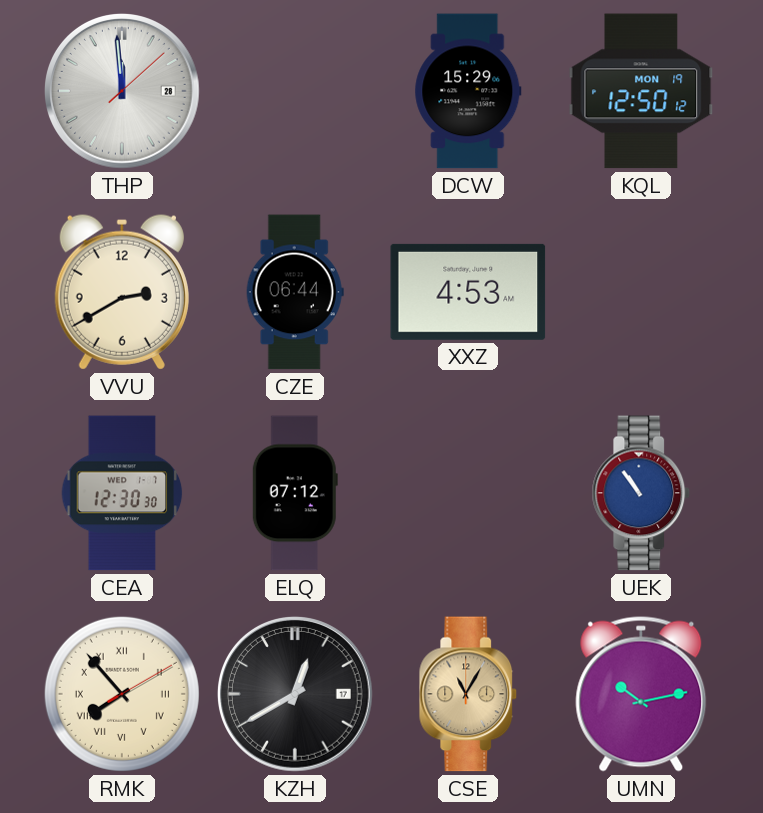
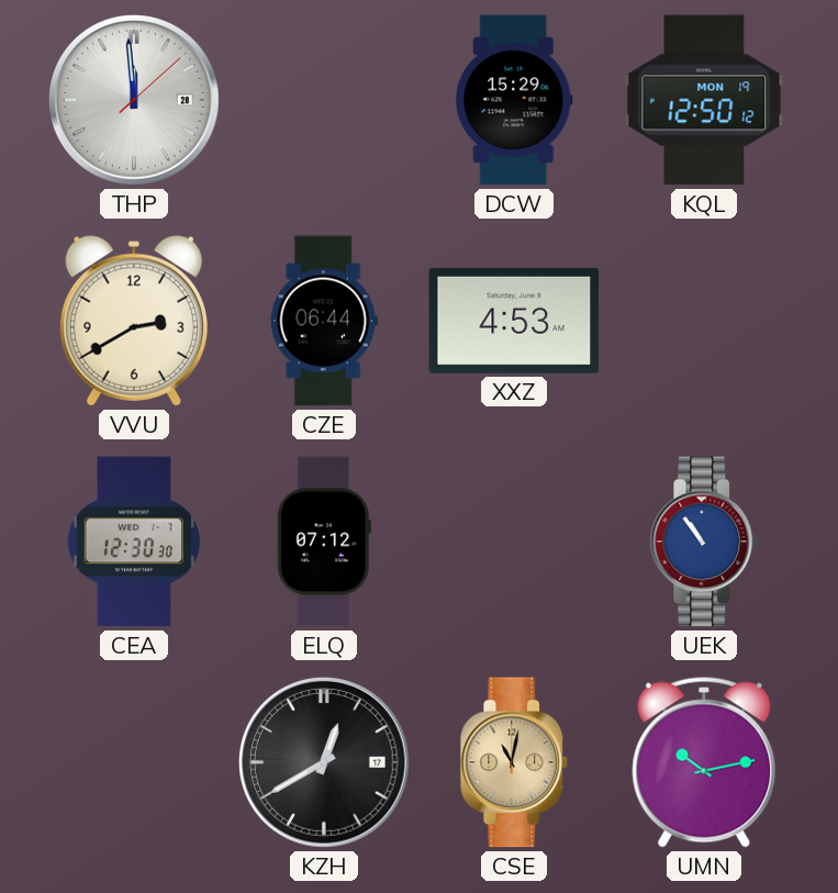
RMK: 7:53 -> none (122, 694)
CSE: 11:05 -> 11:02 (514, 762)
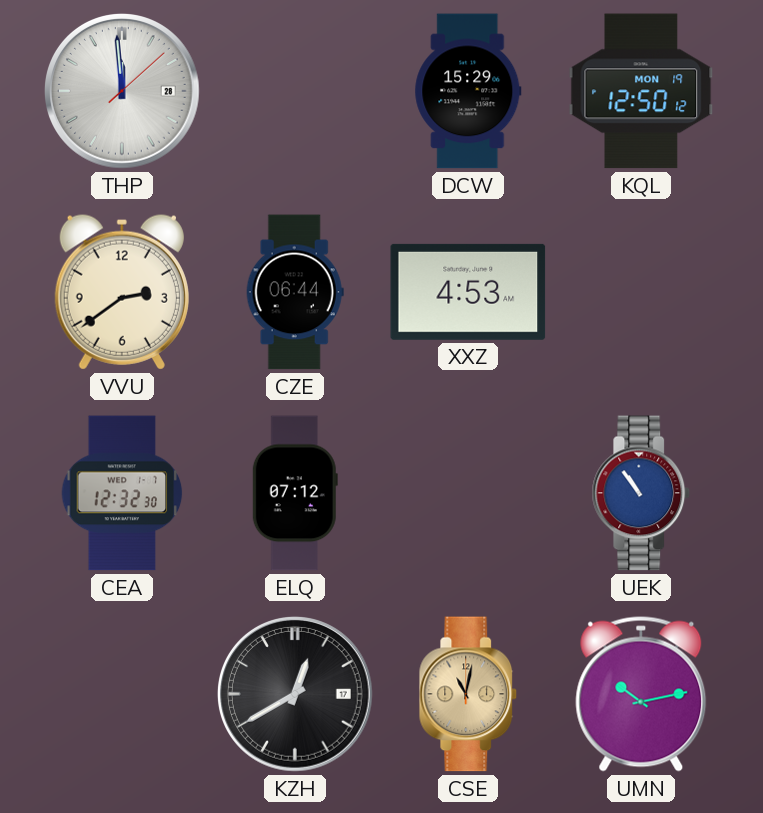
VVU: 2:40 -> 2:39 (122, 292)
CEA: 12:30 -> 12:32 (122, 493)
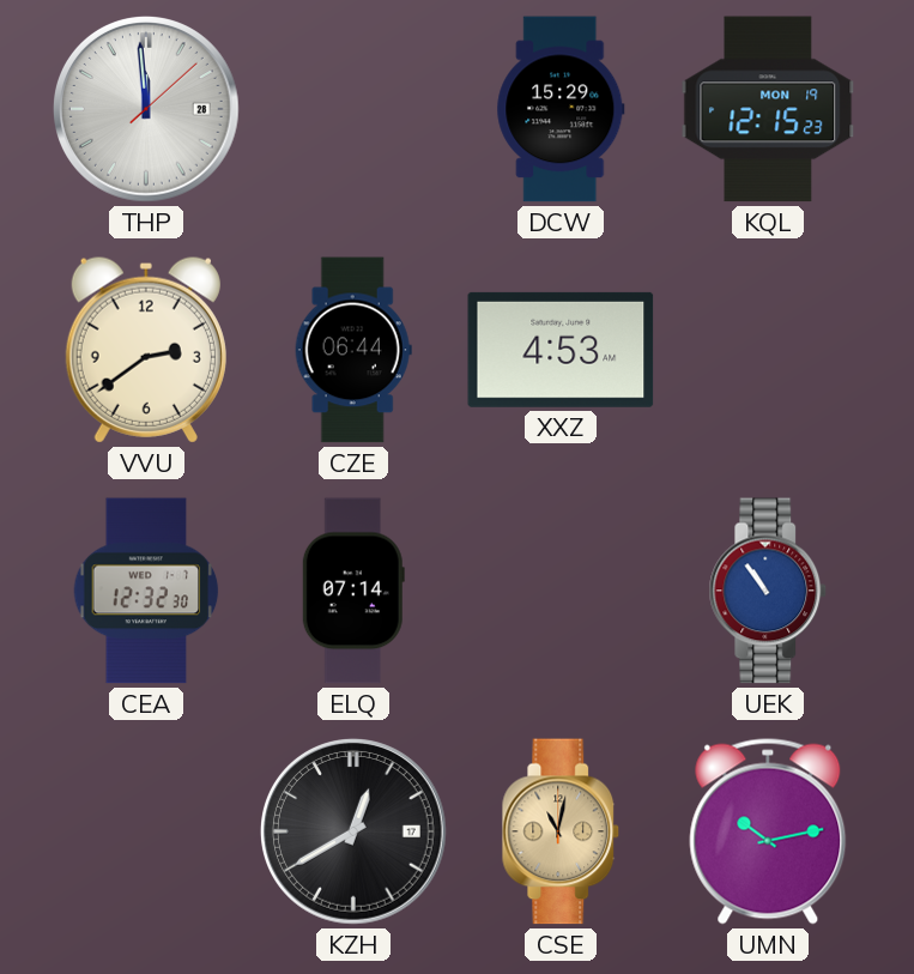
KQL: 12:50 -> 12:15 (768, 109)
ELQ: 07:12 -> 07:14 (353, 591)
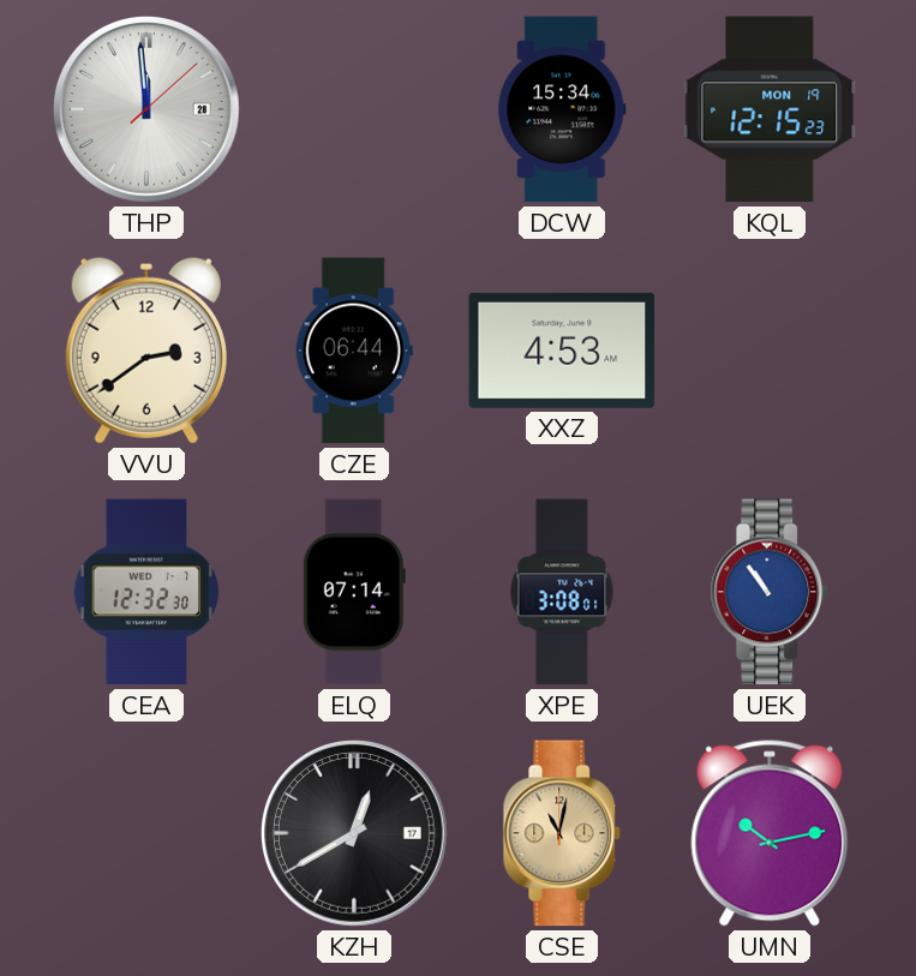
DCW: 15:29 -> 15:34 (562, 109)
XPE: none -> 3:08 (562, 592)
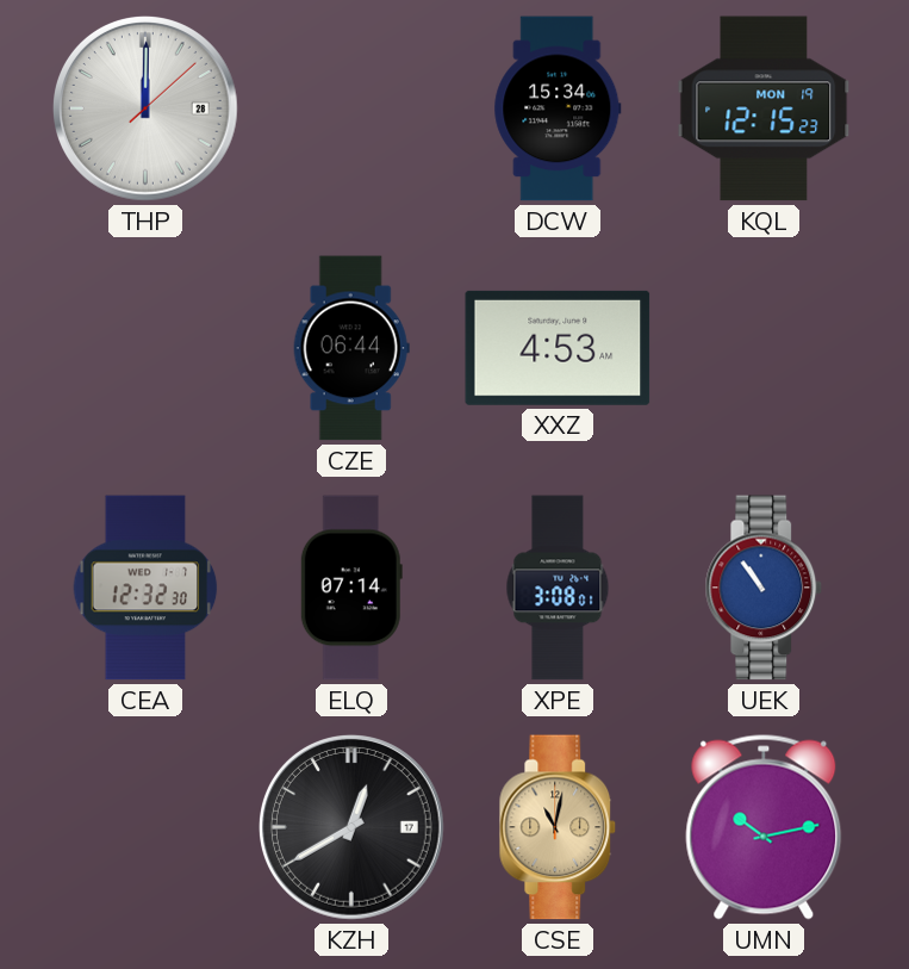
THP: 11:59 -> 12:00 (147, 110)
VVU: 2:39 -> none (146, 351)
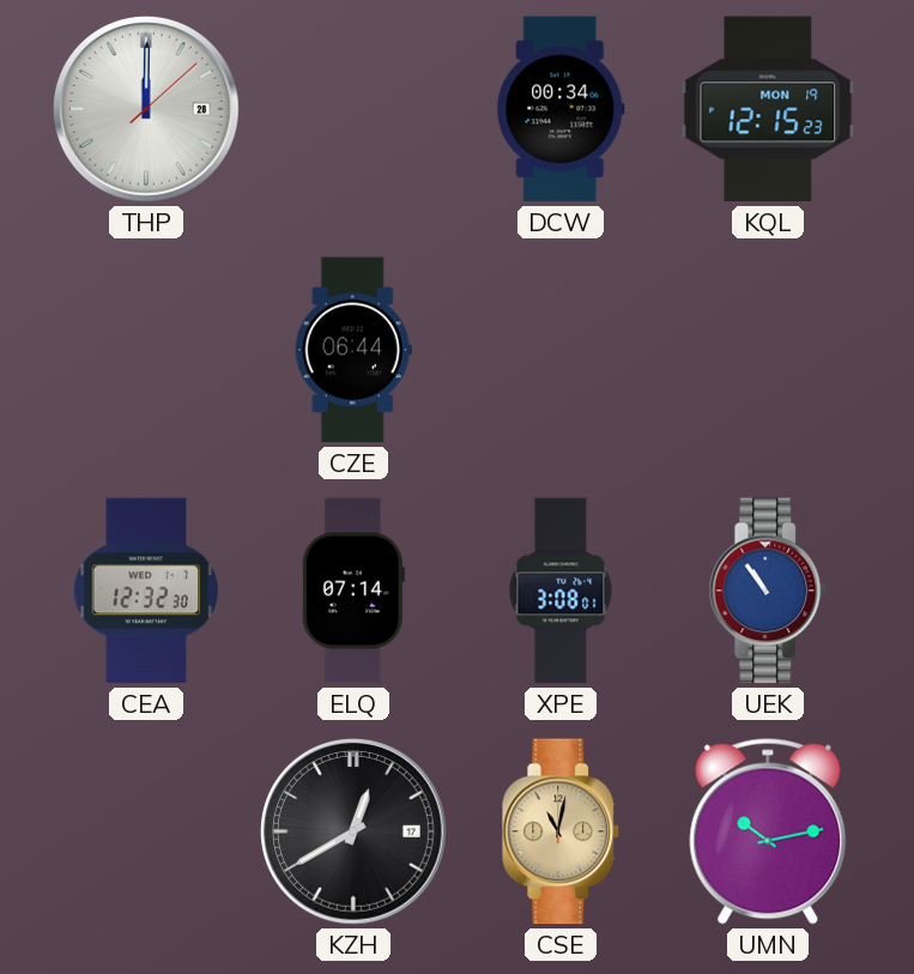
DCW: 15:34 -> 00:34 (561, 109)
XXZ: 4:53 -> none (558, 348)
